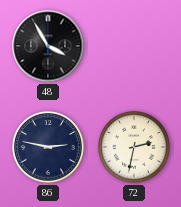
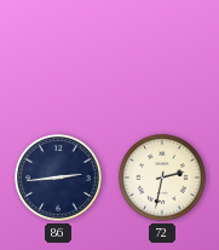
48: 3:55 -> none (48, 46)
86: 2:47 -> 2:44 (58, 178)
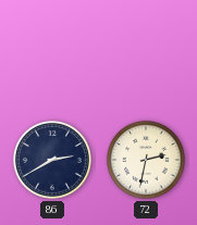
86: 2:44 -> 2:40 (52, 160)
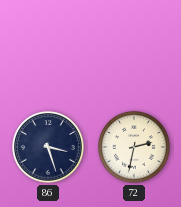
86: 2:40 -> 3:27 (48, 147)
